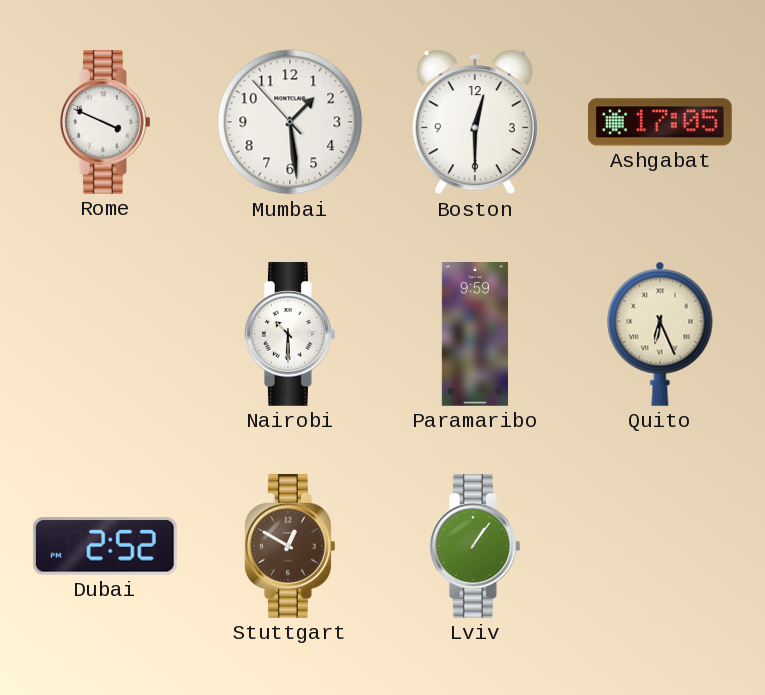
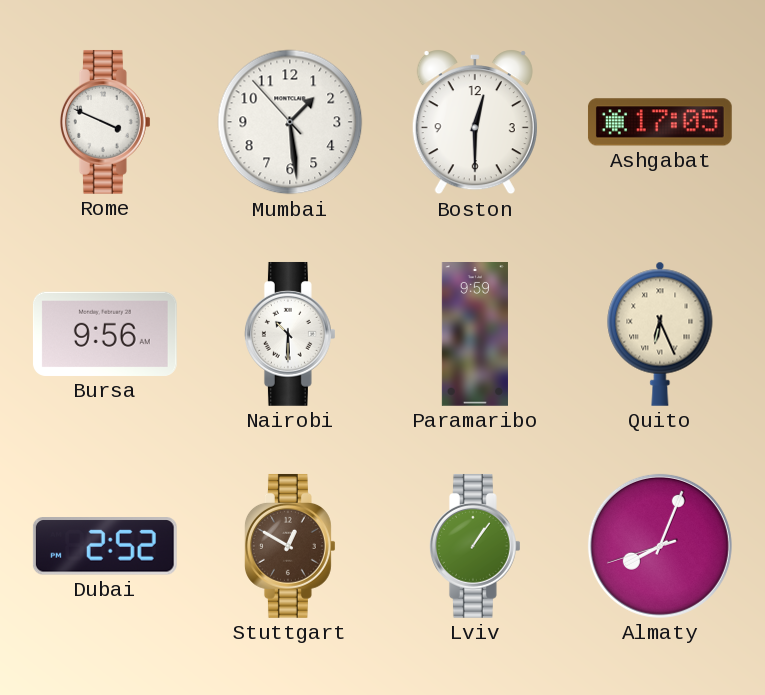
Bursa: none -> 9:56 (105, 334)
Almaty: none -> 8:03 (660, 546)
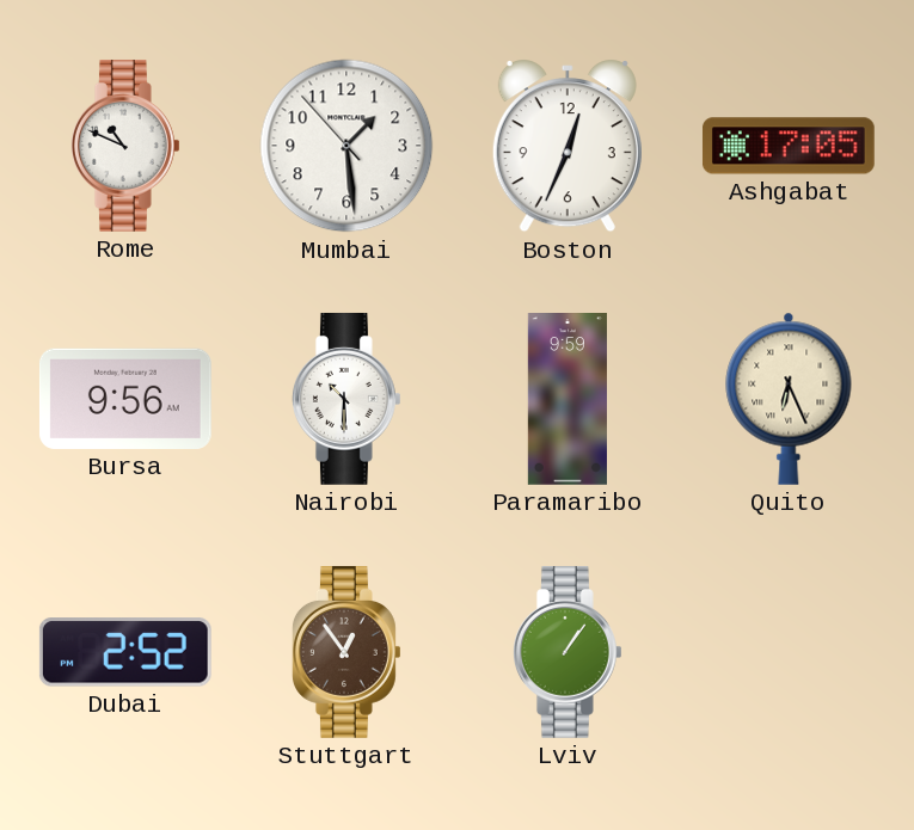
Rome: 3:49 -> 10:49 (125, 146)
Boston: 12:30 -> 12:34 (568, 146)
Stuttgart: 12:50 -> 12:54 (346, 652)
Almaty: 8:03 -> none (660, 546)
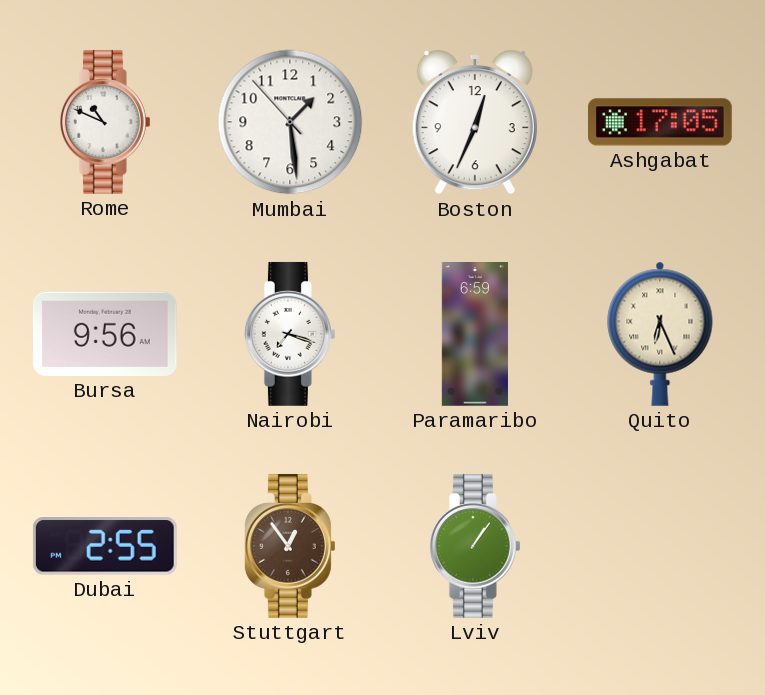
Nairobi: 10:30 -> 7:18 (290, 334)
Paramaribo: 9:59 -> 6:59 (475, 335)
Dubai: 2:52 -> 2:55 (105, 546)
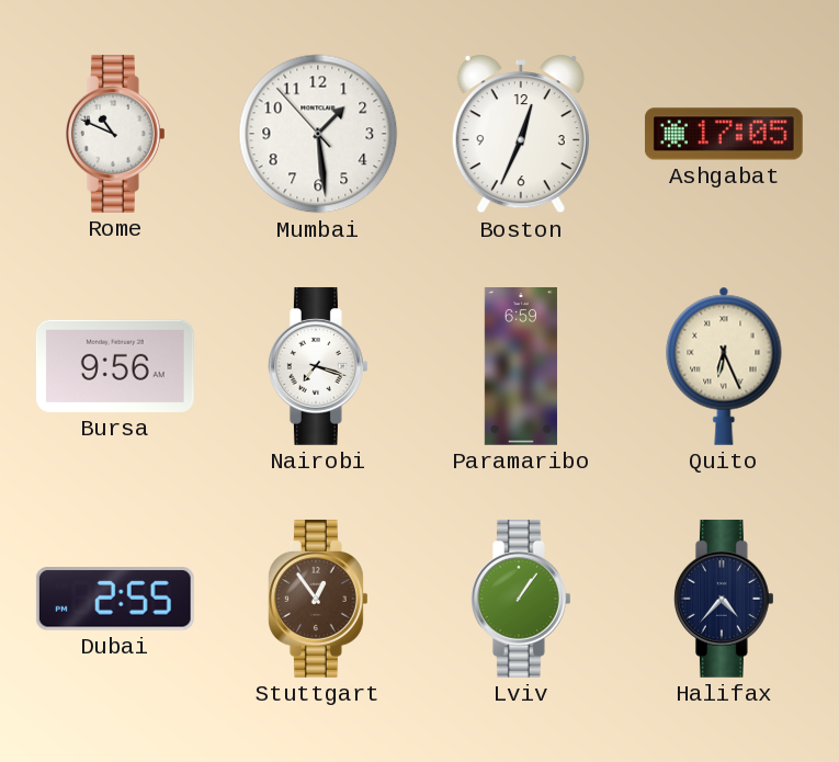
Halifax: none -> 4:37 (724, 599)
